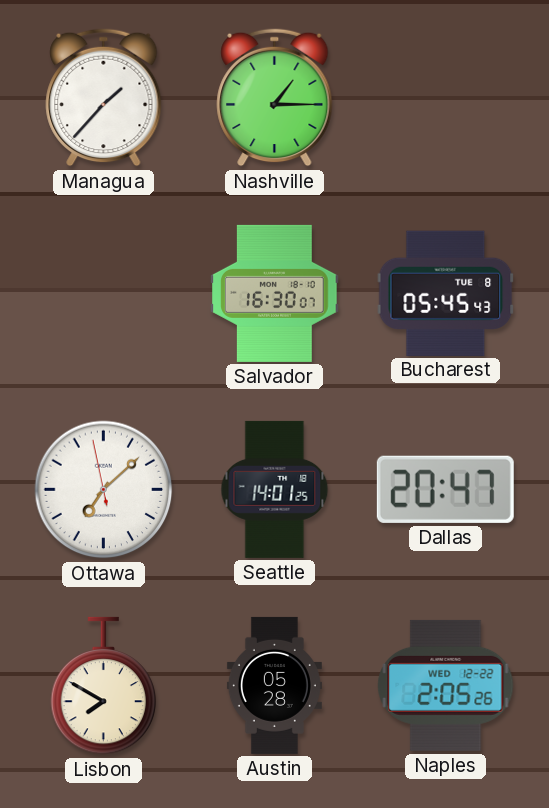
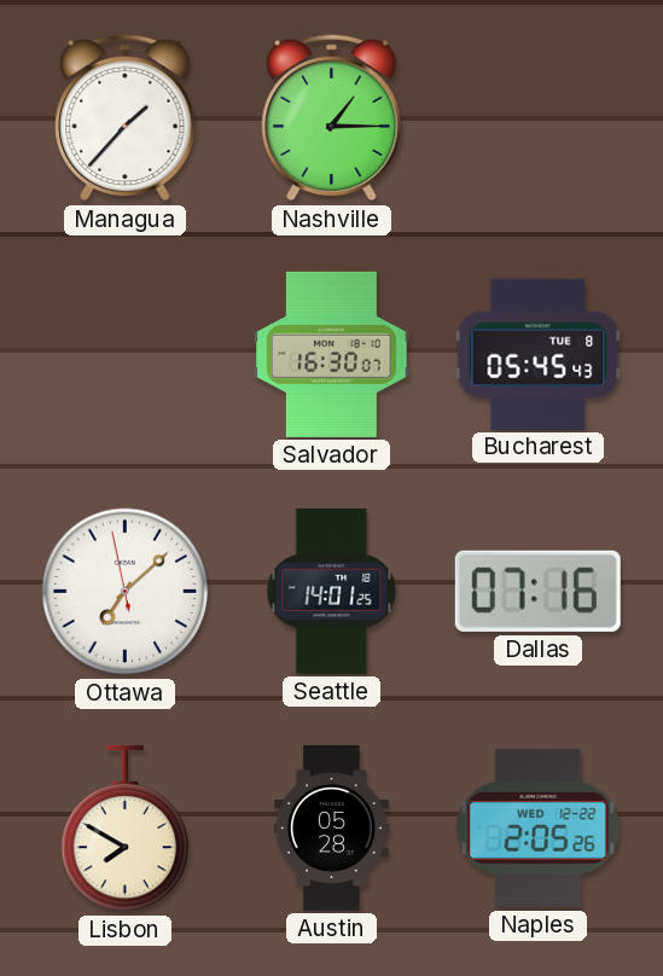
Dallas: 20:47 -> 07:16 (537, 591)
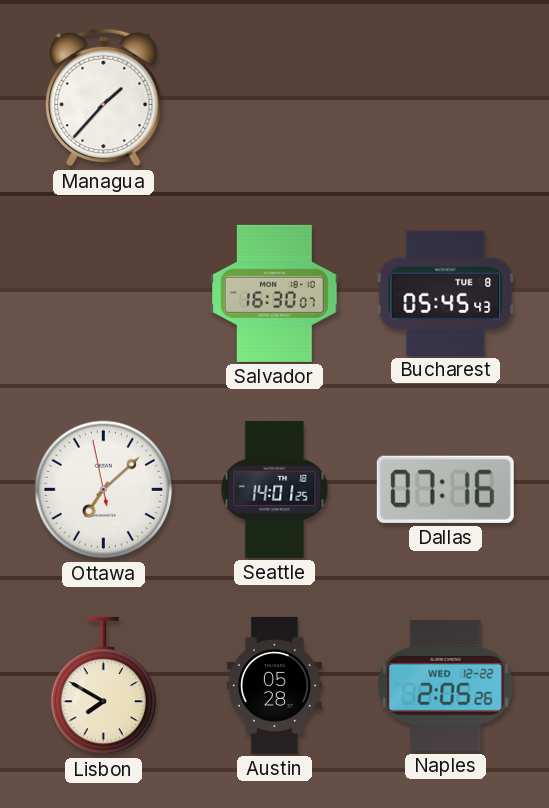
Nashville: 1:15 -> none (332, 118)
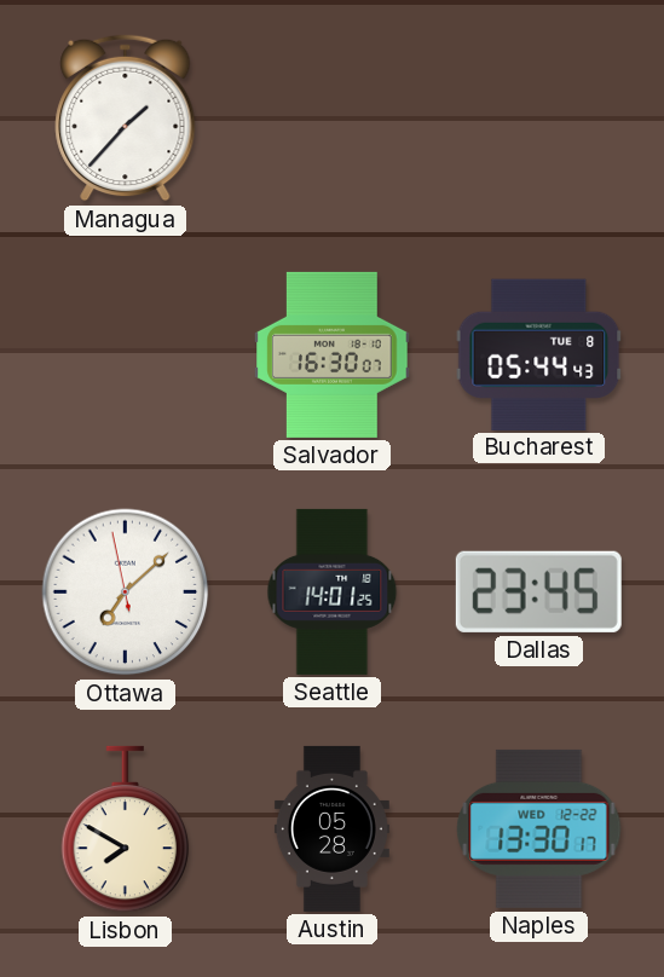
Bucharest: 05:45 -> 05:44 (539, 354)
Dallas: 07:16 -> 23:45 (538, 591)
Naples: 2:05 -> 13:30 (539, 828)
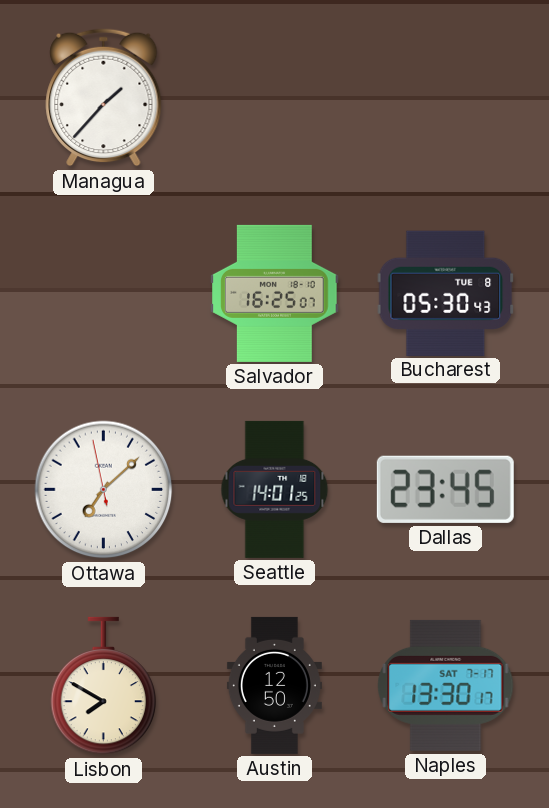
Salvador: 16:30 -> 16:25 (275, 293)
Bucharest: 05:44 -> 05:30 (446, 293)
Austin: 05:28 -> 12:50 (274, 685)
Naples date: WED 12-22 -> SAT 7-17 (446, 685)
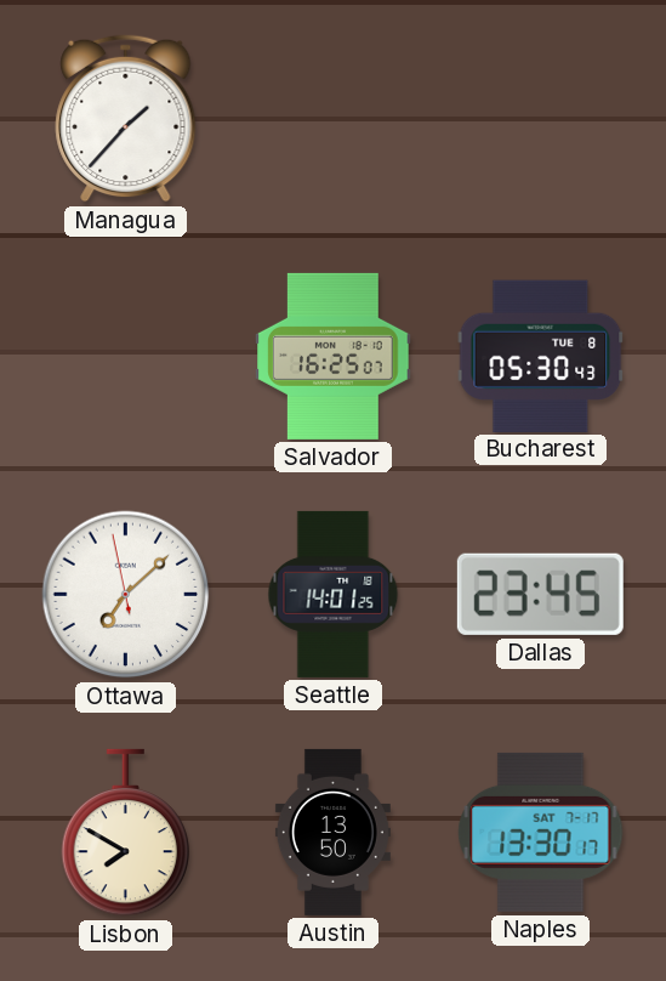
Austin: 12:50 -> 13:50 (332, 832)
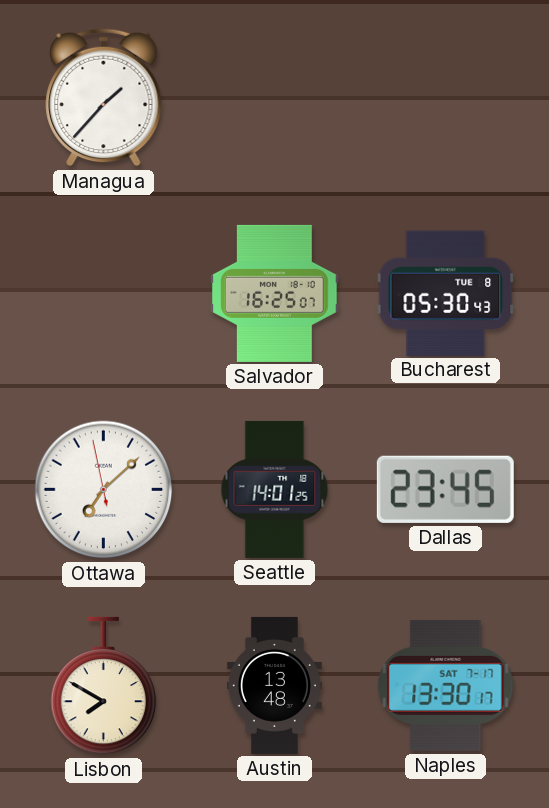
Austin: 13:50 -> 13:48 (274, 685)
